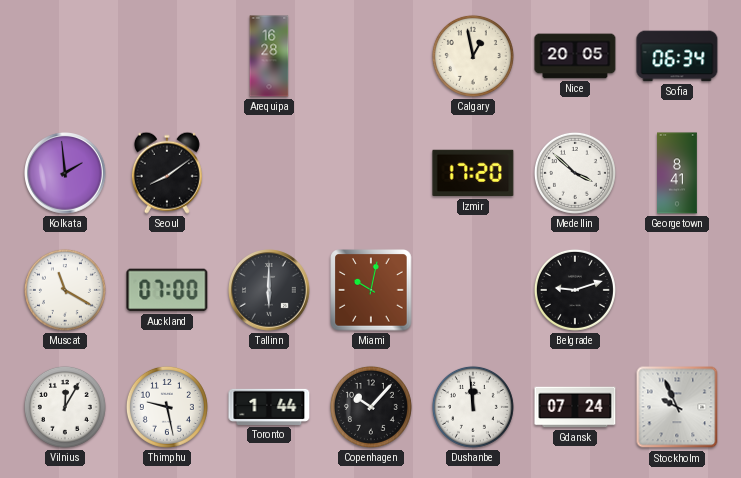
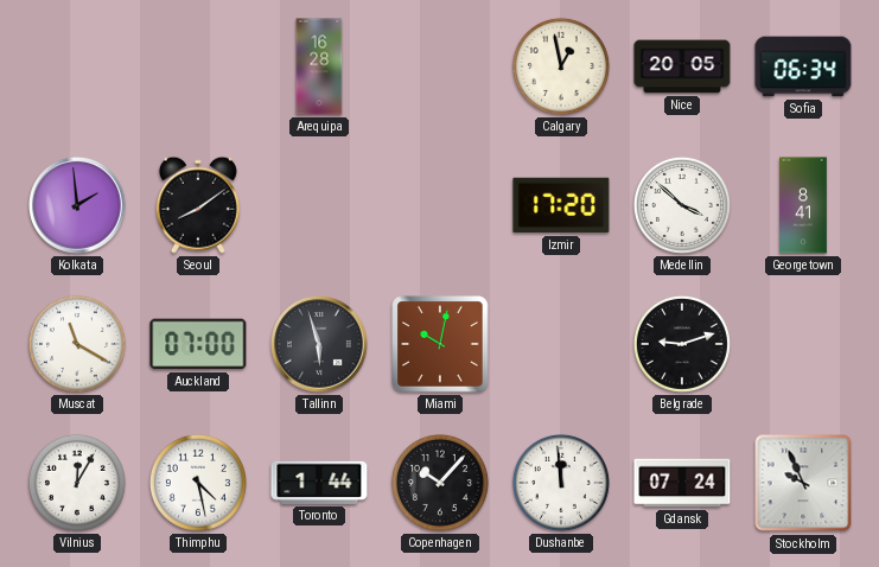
Tallinn: 6:00 -> 5:57 (319, 344)
Thimphu: 9:28 -> 4:28 (198, 483)
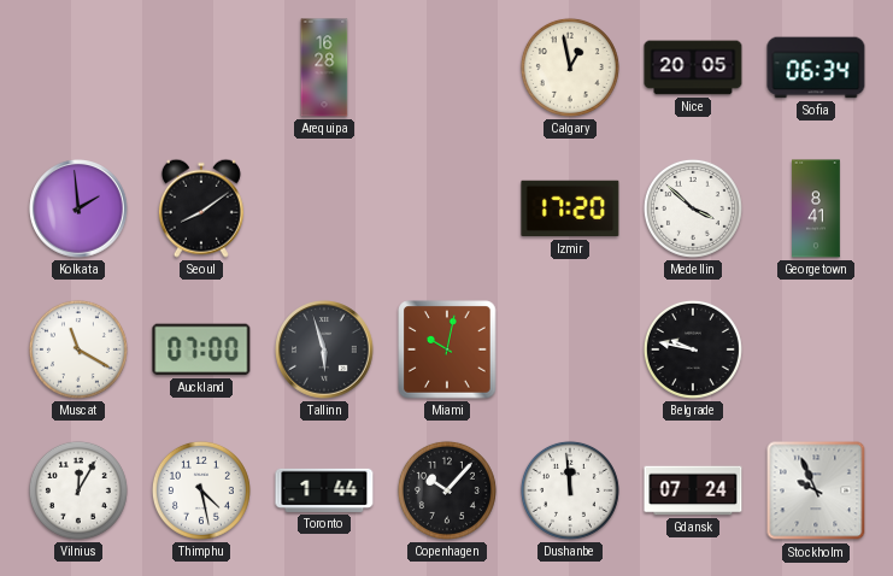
Belgrade: 9:12 -> 9:47 (693, 349)
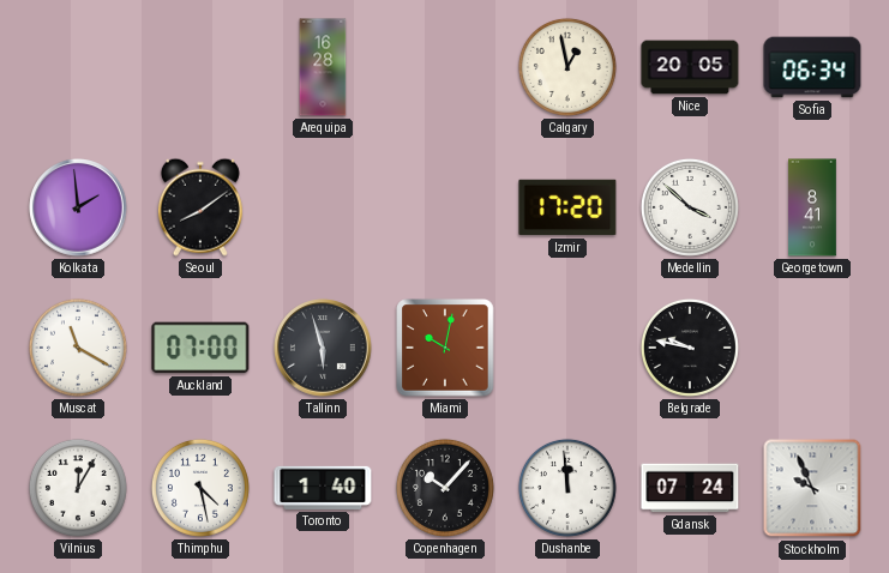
Toronto: 1:44 -> 1:40 (323, 488)
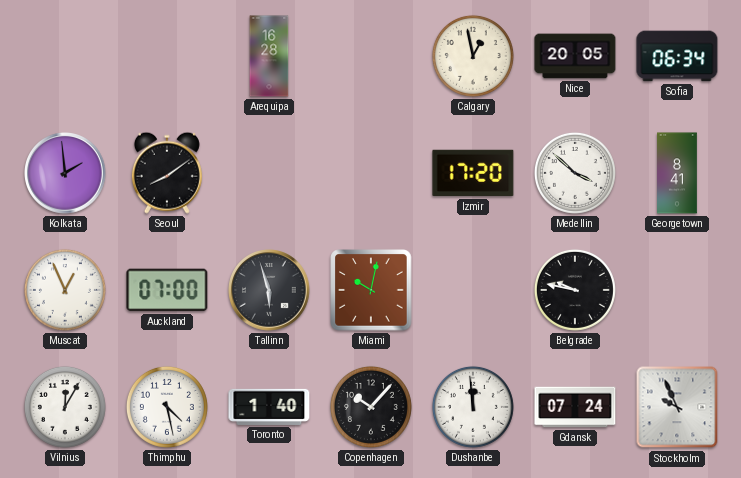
Muscat: 11:20 -> 12:56 (65, 290)
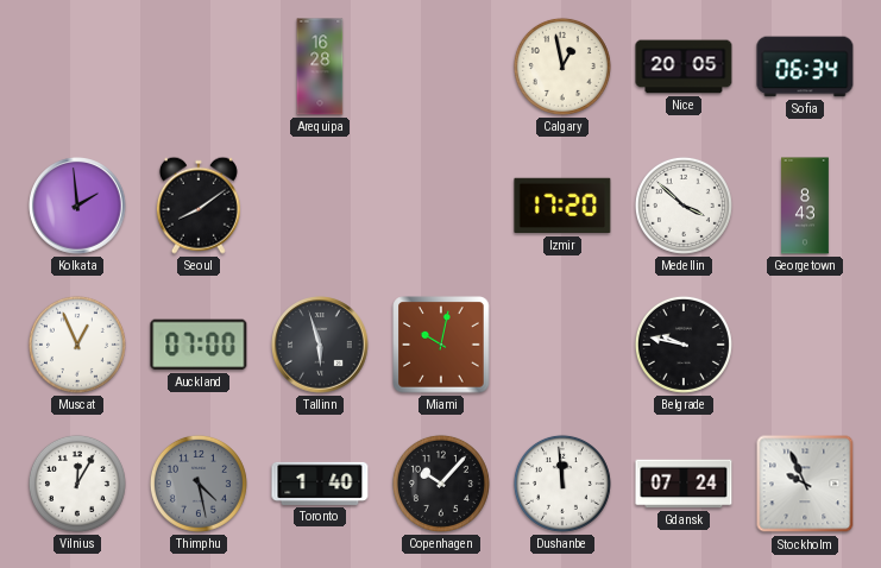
Georgetown: 8:41 -> 8:43 (805, 206)
Thimphu dial: white -> grey (199, 484)
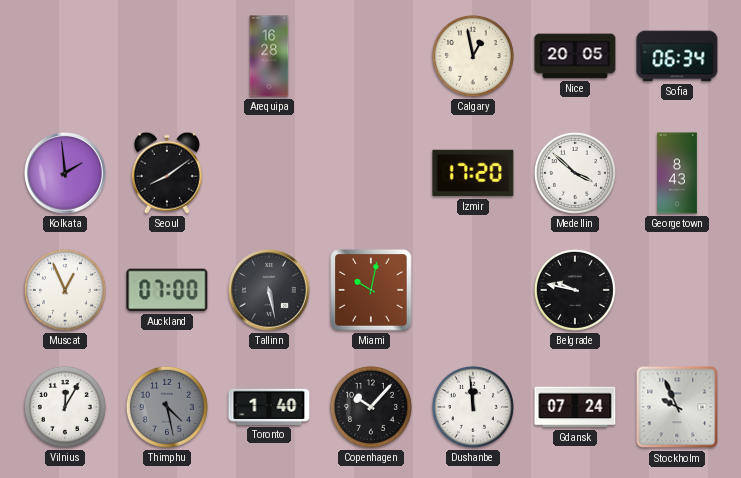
Tallinn: 5:57 -> 5:28 (269, 290)
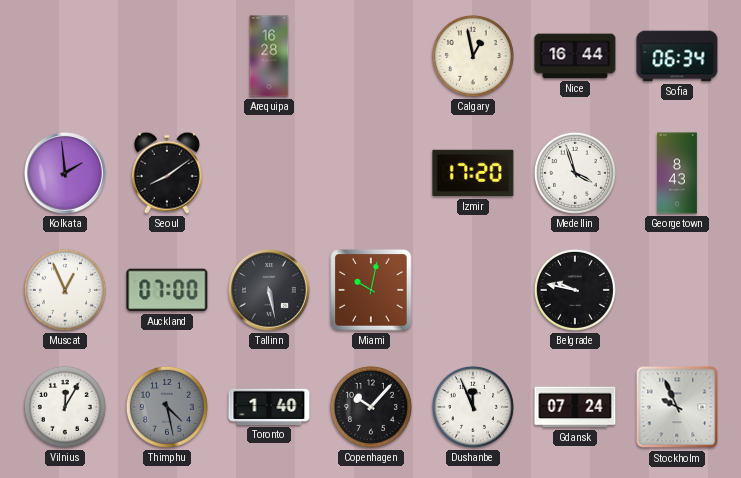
Nice: 20:05 -> 16:44 (575, 56)
Medellin: 3:52 -> 3:57 (575, 173)
Dushanbe: 11:59 -> 11:56 (473, 407)
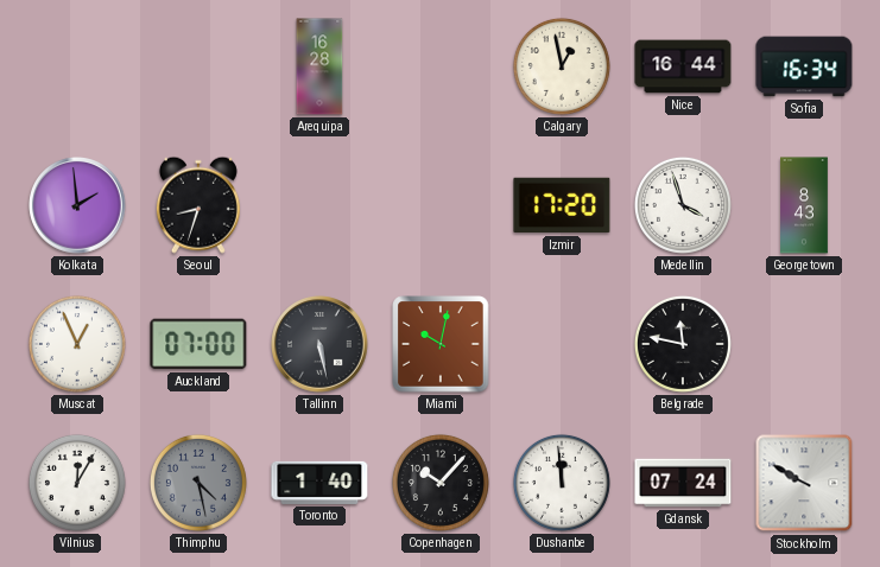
Sofia: 06:34 -> 16:34 (804, 66)
Seoul: 8:09 -> 8:33 (198, 205)
Belgrade: 9:47 -> 11:47 (683, 344)
Dushanbe: 11:56 -> 11:59 (562, 483)
Stockholm: 9:56 -> 9:50 (804, 483)
